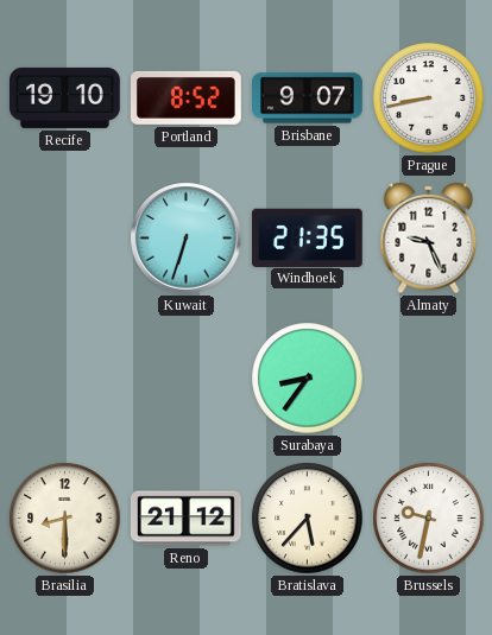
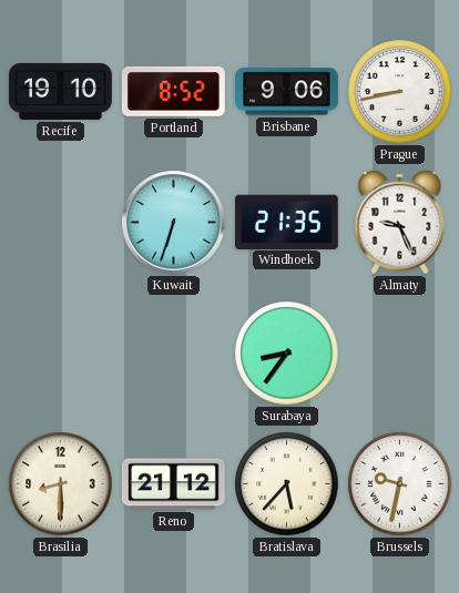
Brisbane: 9:07 -> 9:06 (287, 92)
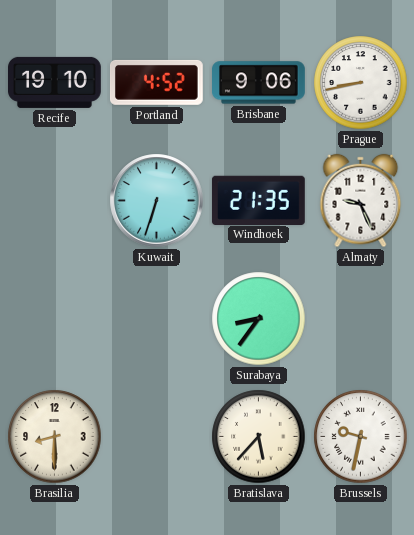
Portland: 8:52 -> 4:52 (156, 82)
Reno: 21:12 -> none (174, 484)
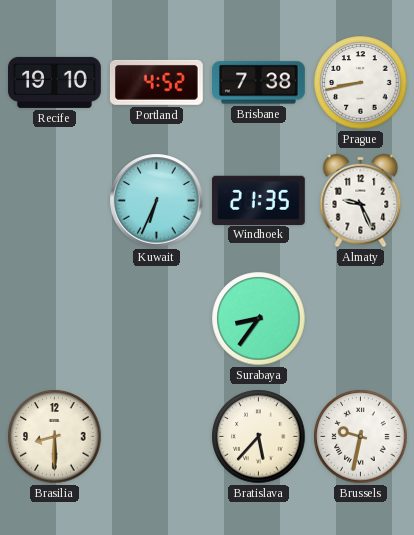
Brisbane: 9:06 -> 7:38 (259, 83)
Kuwait: 6:33 -> 6:34 (157, 201)
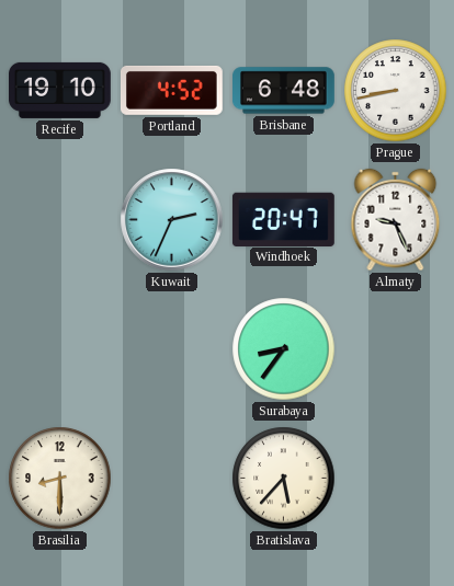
Brisbane: 7:38 -> 6:48 (284, 91)
Kuwait: 6:34 -> 2:34 (172, 220)
Windhoek: 21:35 -> 20:47 (283, 219)
Brussels: 9:32 -> none (361, 437)
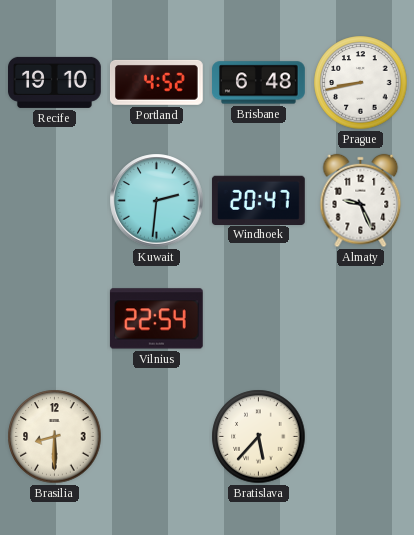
Kuwait: 2:34 -> 2:31 (157, 201)
Vilnius: none -> 22:54 (156, 319)
Surabaya: 8:36 -> none (284, 349)
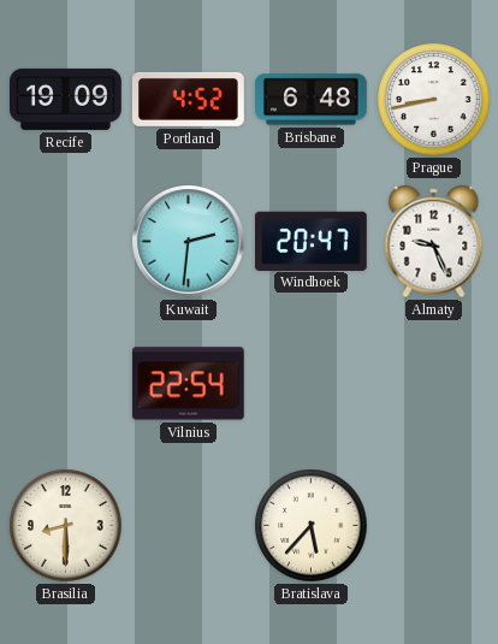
Recife: 19:10 -> 19:09 (66, 99)
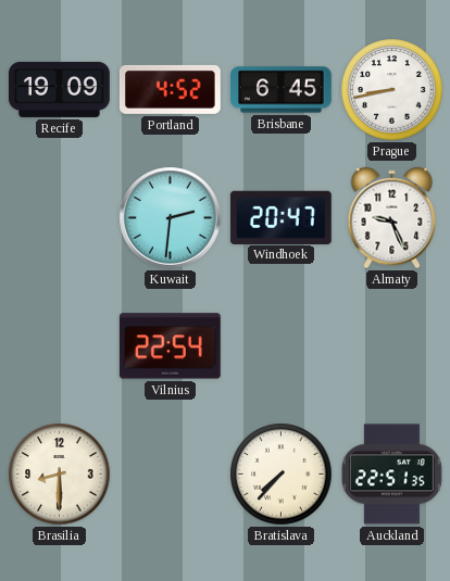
Brisbane: 6:48 -> 6:45 (282, 90)
Bratislava: 5:37 -> 7:37 (282, 475)
Auckland: none -> 22:51 (391, 475)
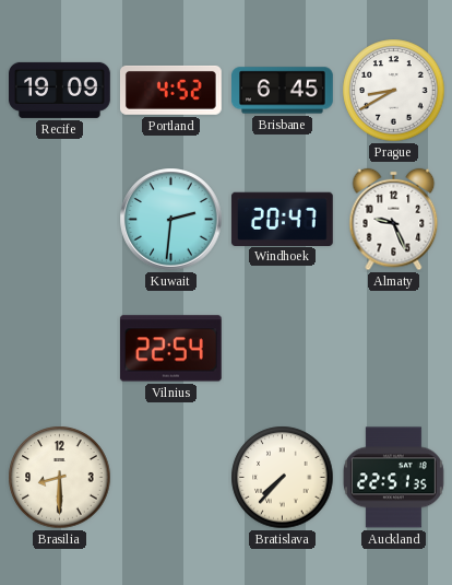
Prague: 8:43 -> 8:40 (394, 91)
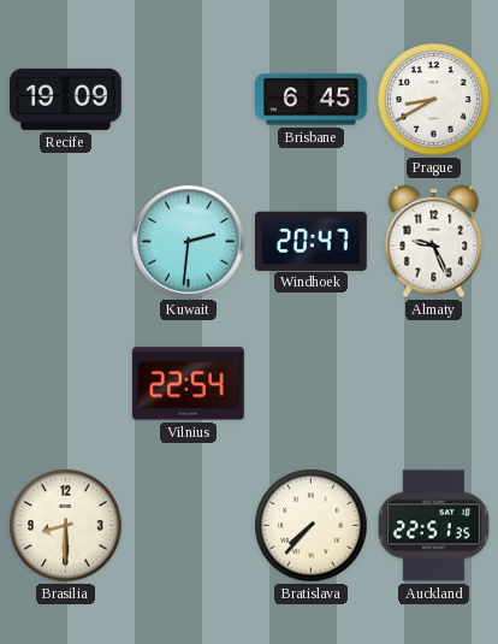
Portland: 4:52 -> none (170, 90)
